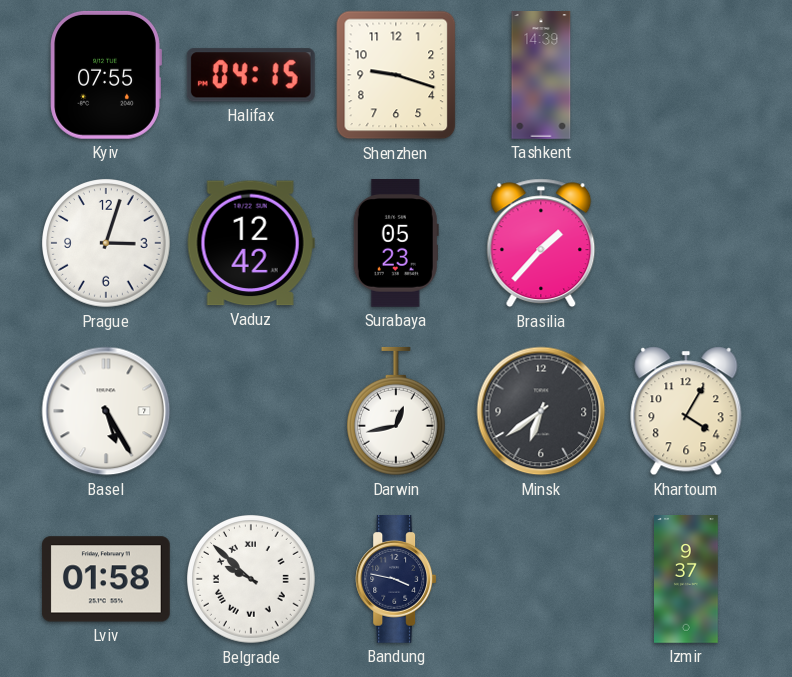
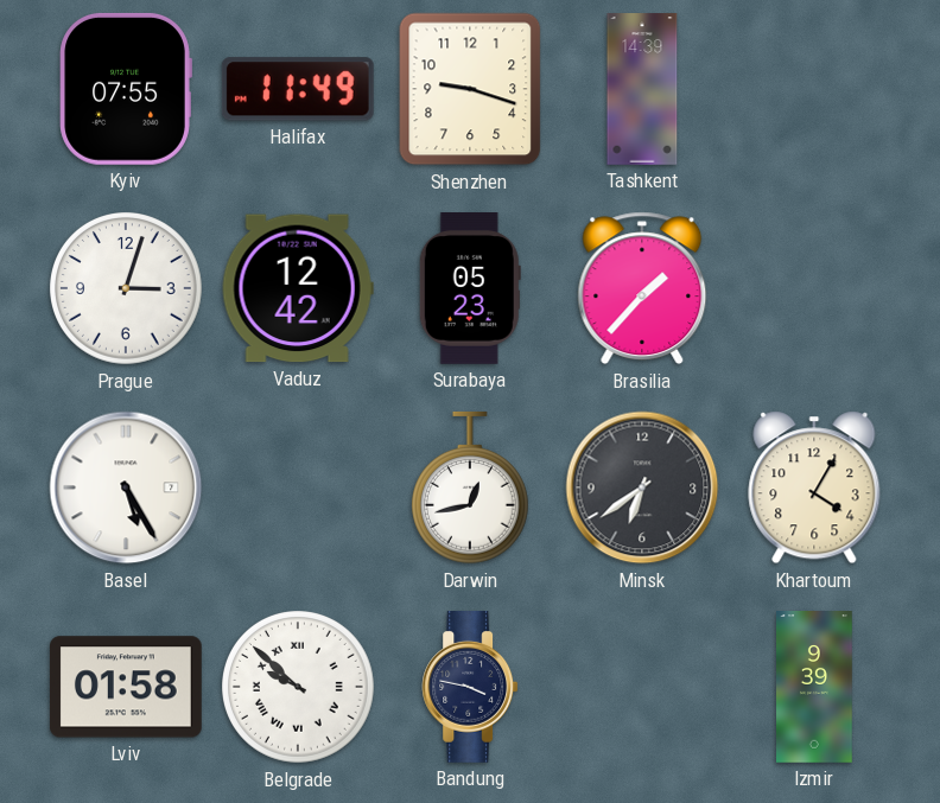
Halifax: 04:15 -> 11:49 (298, 89)
Izmir: 9:37 -> 9:39 (815, 688)
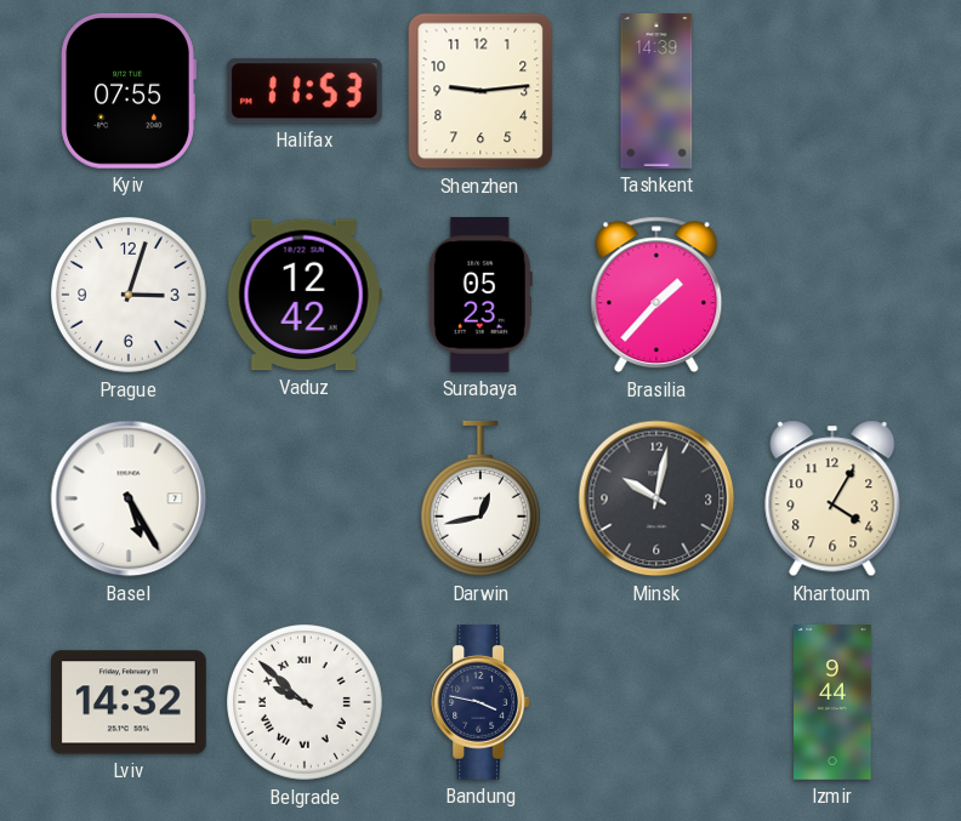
Halifax: 11:49 -> 11:53 (305, 91)
Shenzhen: 9:18 -> 9:14 (480, 91)
Minsk: 6:39 -> 10:02 (656, 498)
Lviv: 01:58 -> 14:32 (129, 702)
Izmir: 9:39 -> 9:44 (834, 703)
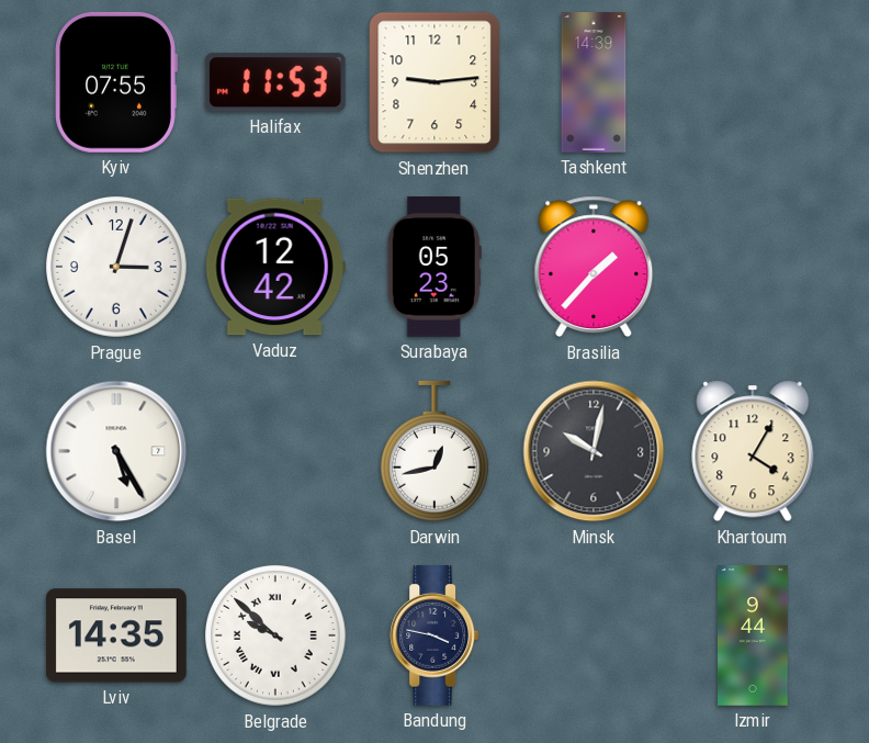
Lviv: 14:32 -> 14:35 (116, 635)
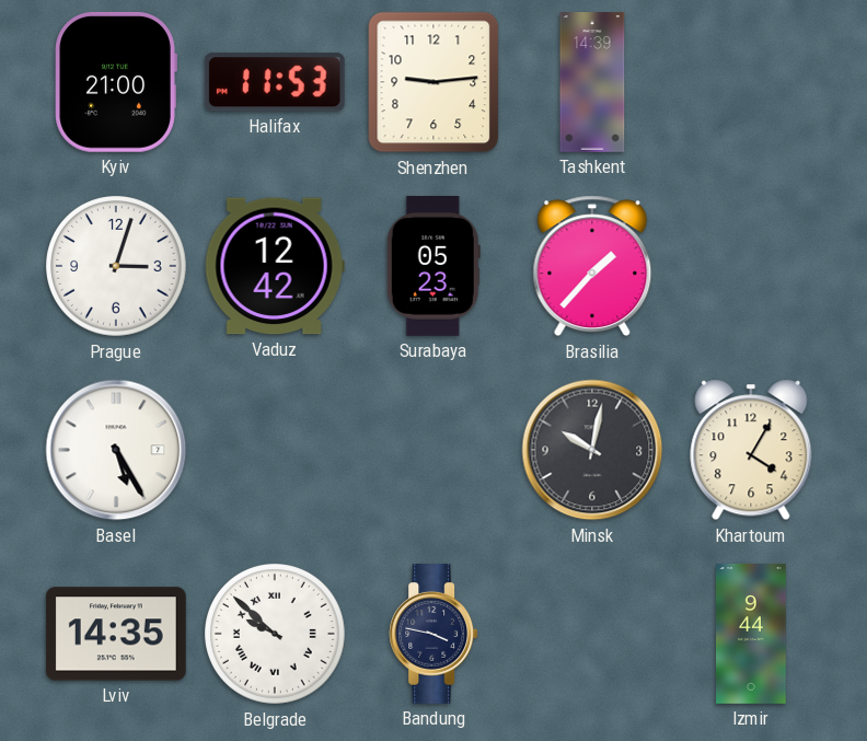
Kyiv: 07:55 -> 21:00 (116, 82)
Darwin: 12:43 -> none (435, 452)
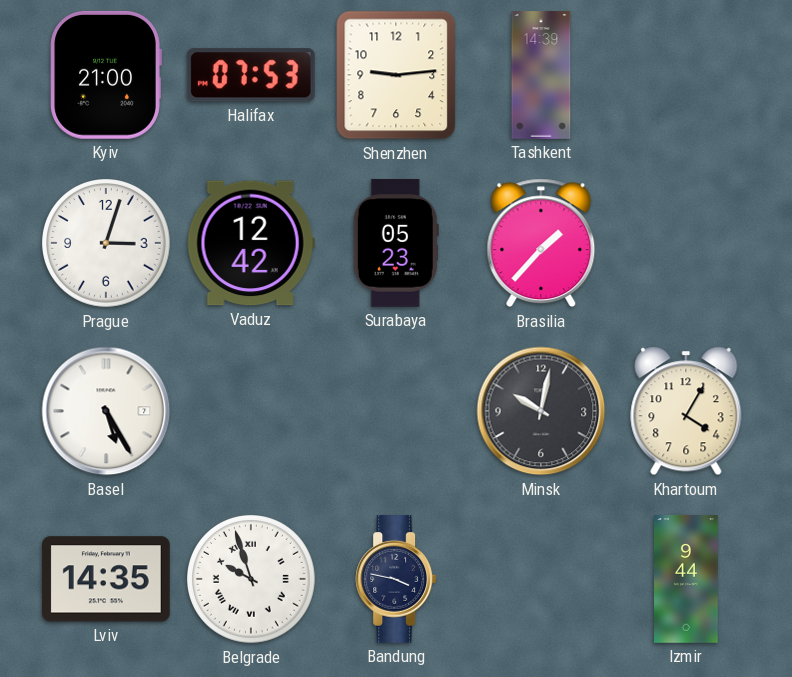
Halifax: 11:53 -> 07:53 (251, 75)
Belgrade: 9:52 -> 9:57 (252, 580)
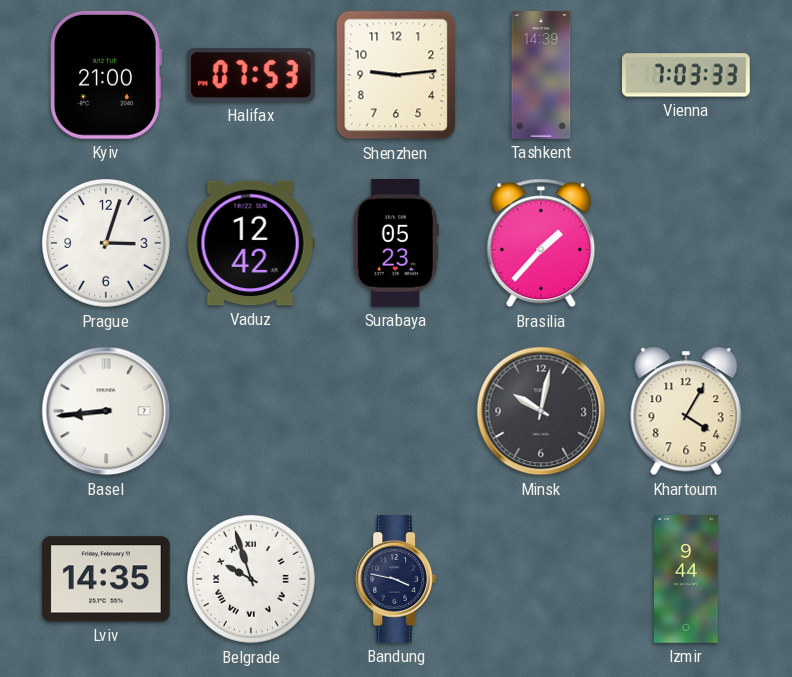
Vienna: none -> 7:03 (686, 75)
Basel: 5:25 -> 8:44 (106, 411)
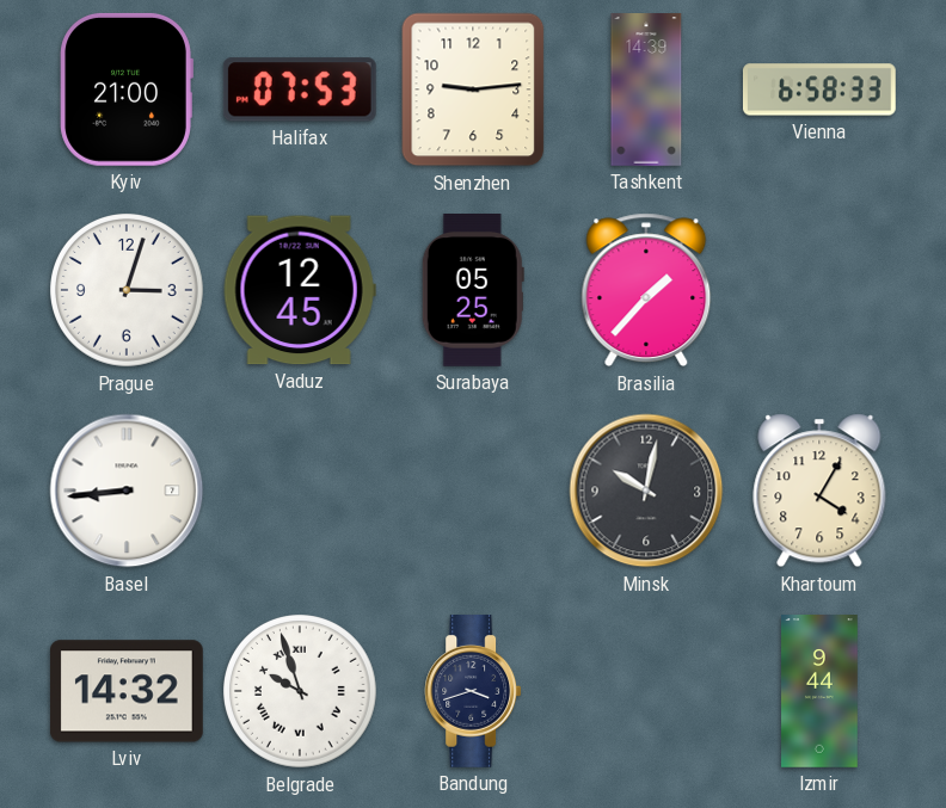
Vienna: 7:03 -> 6:58 (819, 90)
Vaduz: 12:42 -> 12:45 (300, 290)
Surabaya: 05:23 -> 05:25 (473, 291)
Lviv: 14:35 -> 14:32 (127, 691)
Bandung: 3:47 -> 3:42 (473, 692)
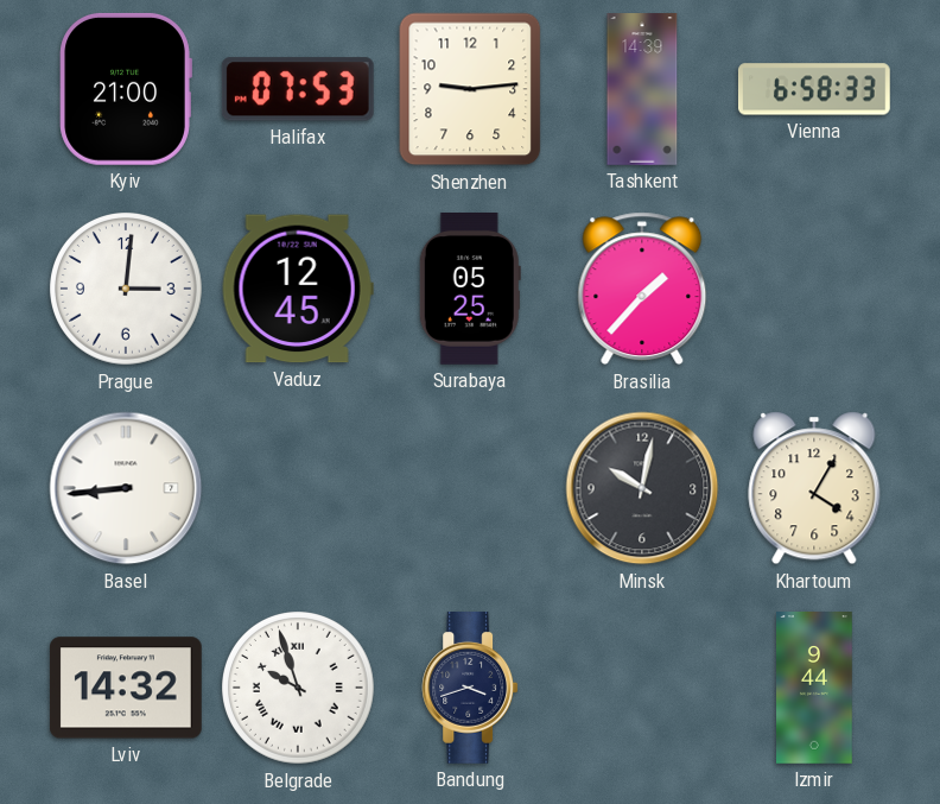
Prague: 3:03 -> 3:01 (127, 290)
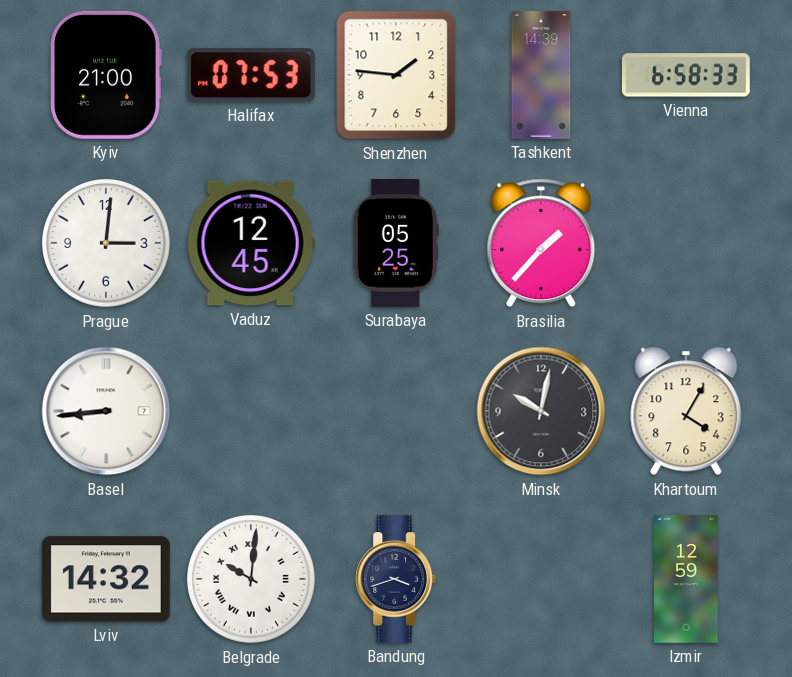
Shenzhen: 9:14 -> 1:46 (396, 75)
Belgrade: 9:57 -> 10:01 (252, 580)
Izmir: 9:44 -> 12:59 (687, 580)
